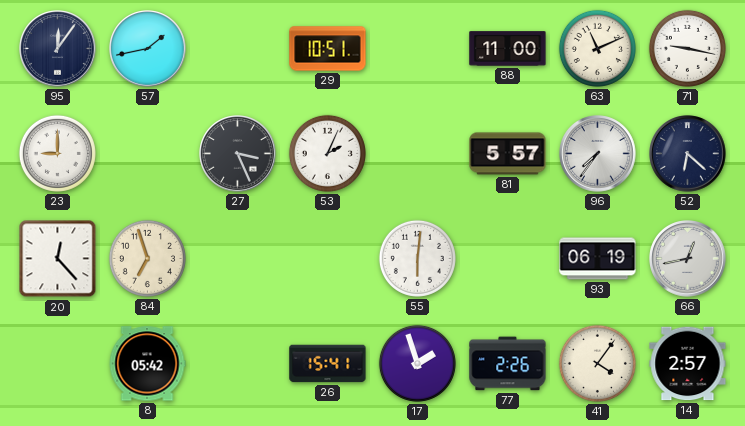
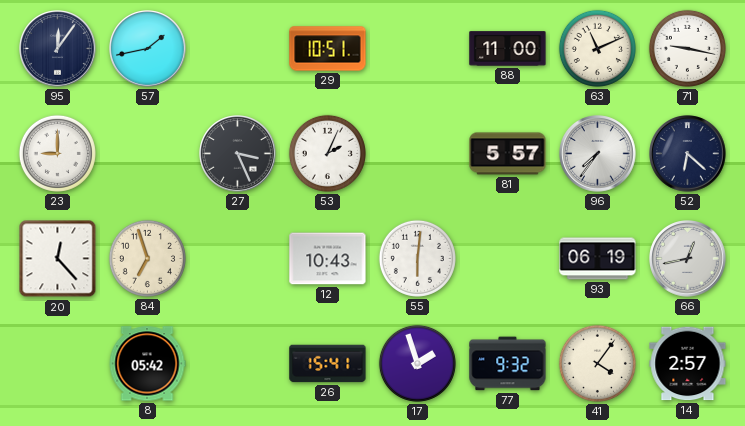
12: none -> 10:43 (328, 259)
77: 2:26 -> 9:32 (508, 364)
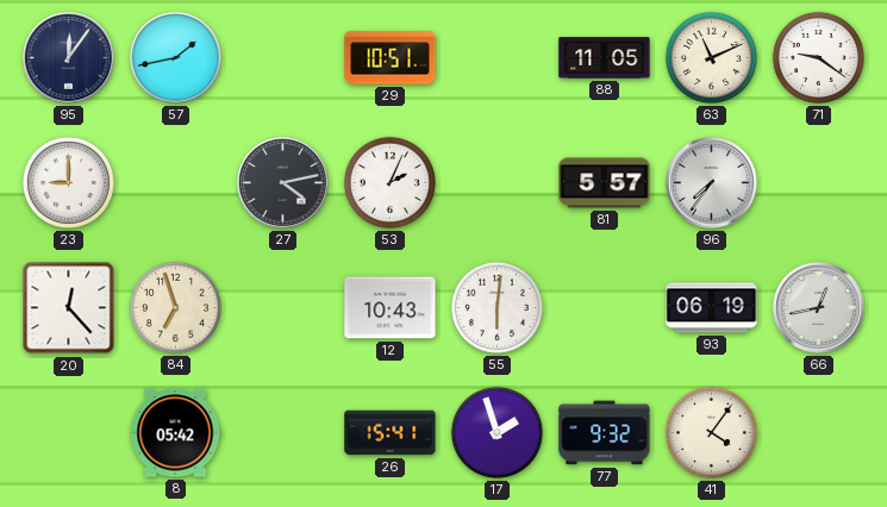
88: 11:00 -> 11:05 (605, 58)
71: 9:17 -> 9:21 (818, 57)
27: 3:26 -> 4:13 (283, 183)
52: 6:22 -> none (688, 154)
14: 2:57 -> none (688, 364)
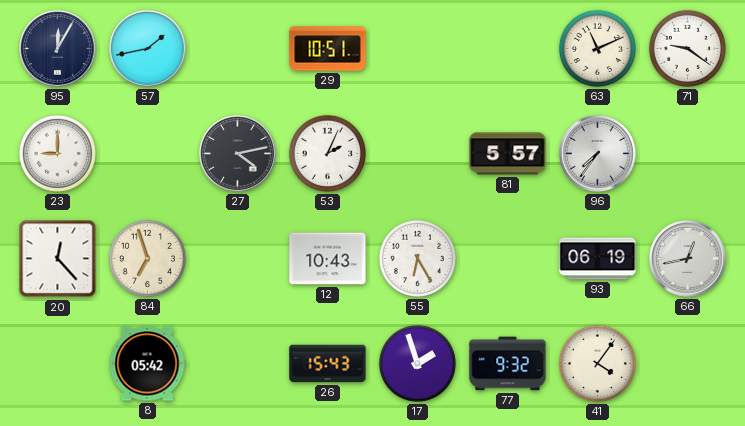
95: 12:06 -> 12:05 (58, 49)
88: 11:05 -> none (605, 58)
55: 6:01 -> 6:25 (417, 258)
26: 15:41 -> 15:43 (328, 364)
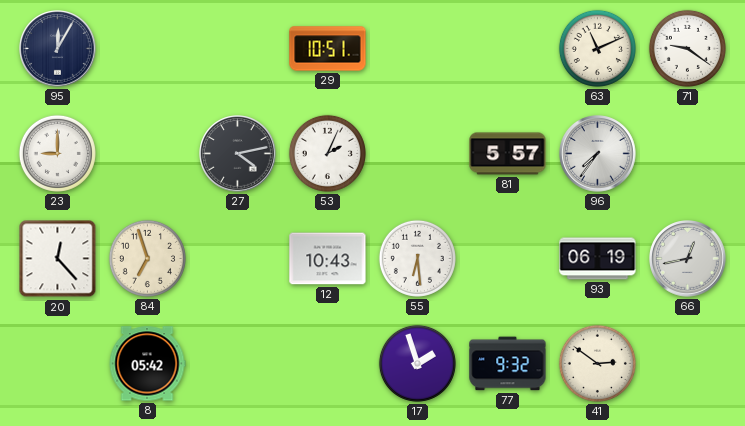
57: 1:43 -> none (148, 49)
55: 6:25 -> 6:29 (417, 258)
26: 15:43 -> none (328, 364)
41: 4:06 -> 2:51 (597, 363)
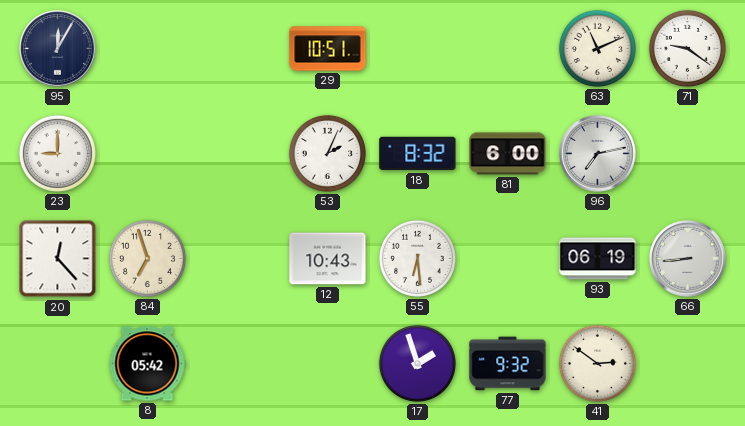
27: 4:13 -> none (238, 154)
18: none -> 8:32 (418, 154)
81: 5:57 -> 6:00 (508, 154)
96: 7:36 -> 7:13 (598, 154)
66: 12:43 -> 8:44 (688, 259)
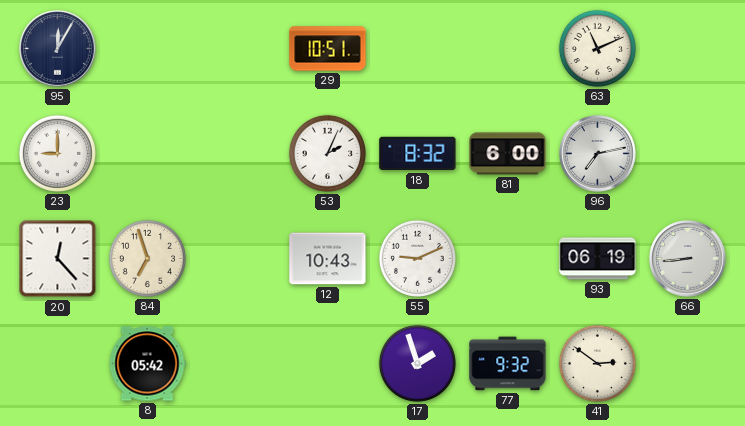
71: 9:21 -> none (687, 48)
55: 6:29 -> 9:11 (417, 258)
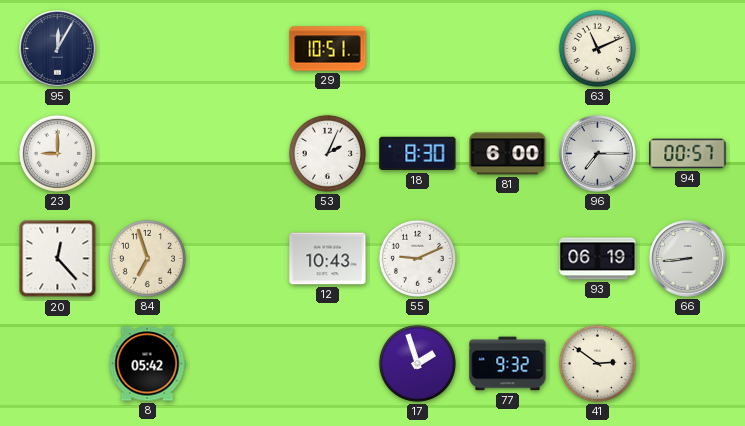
18: 8:32 -> 8:30 (418, 154)
96: 7:13 -> 7:15 (598, 154)
94: none -> 00:57 (688, 154)
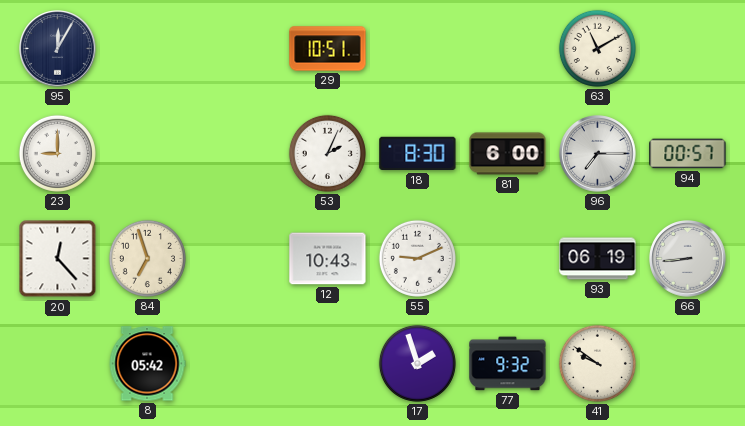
63: 11:11 -> 11:10 (597, 48)
41: 2:51 -> 9:51 (597, 363)
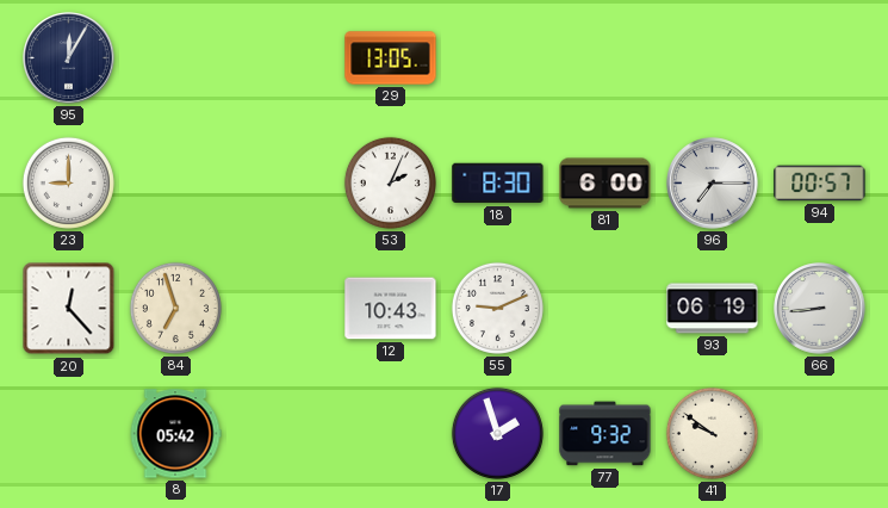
29: 10:51 -> 13:05 (391, 58)
63: 11:10 -> none (597, 48)
